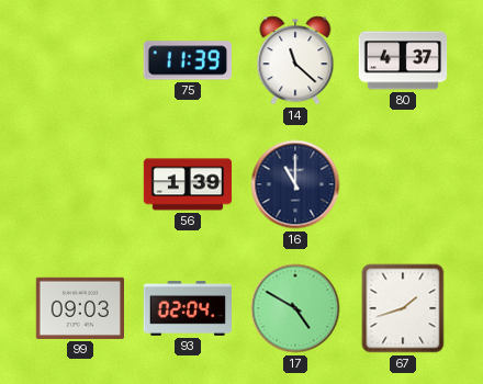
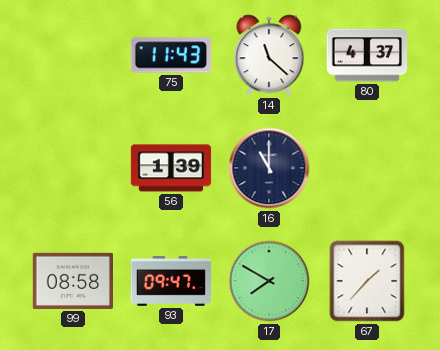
75: 11:39 -> 11:43 (170, 55)
99: 09:03 -> 08:58 (72, 281)
93: 02:04 -> 09:47 (170, 281)
17: 4:50 -> 7:50 (269, 281)
67: 1:42 -> 1:37 (367, 281)
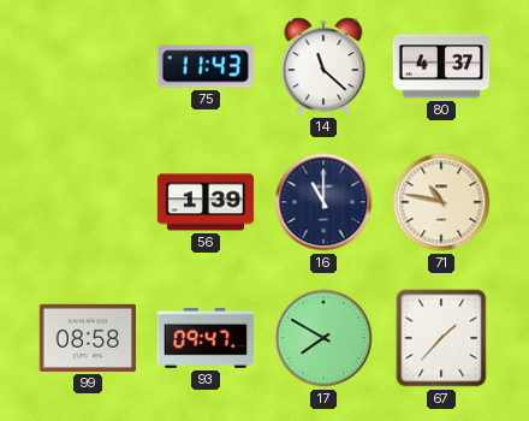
71: none -> 10:47 (441, 202)
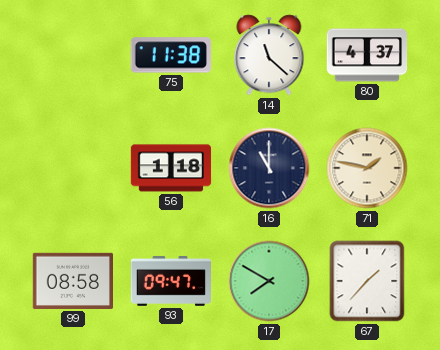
75: 11:43 -> 11:38 (170, 55)
56: 1:39 -> 1:18 (171, 168)
71: 10:47 -> 1:47 (367, 168)
